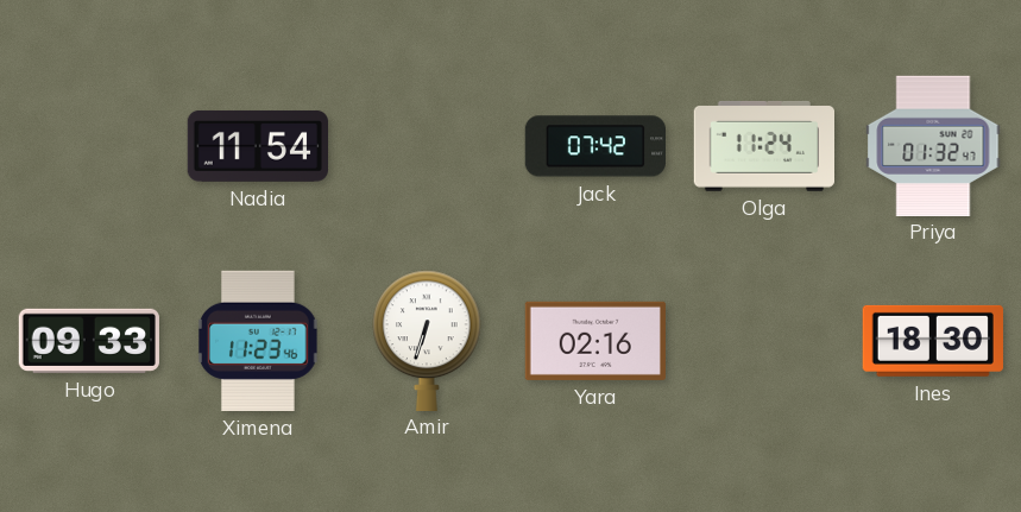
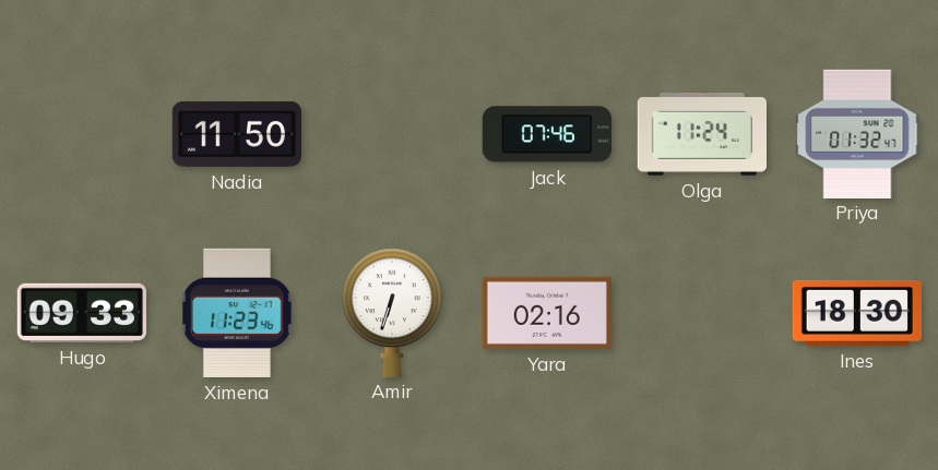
Nadia: 11:54 -> 11:50 (236, 134)
Jack: 07:42 -> 07:46 (546, 134)
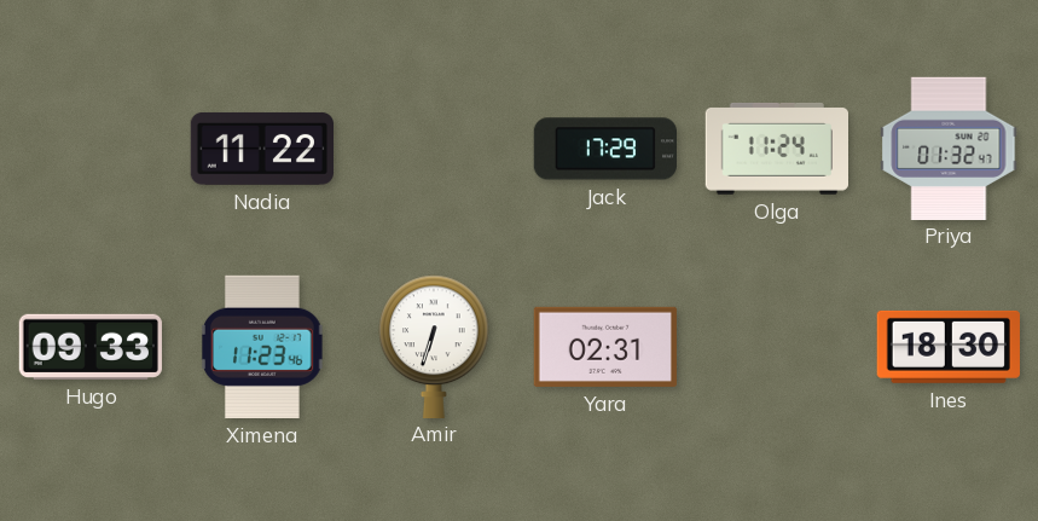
Nadia: 11:50 -> 11:22 (261, 149)
Jack: 07:46 -> 17:29 (604, 149)
Yara: 02:16 -> 02:31 (604, 347)
